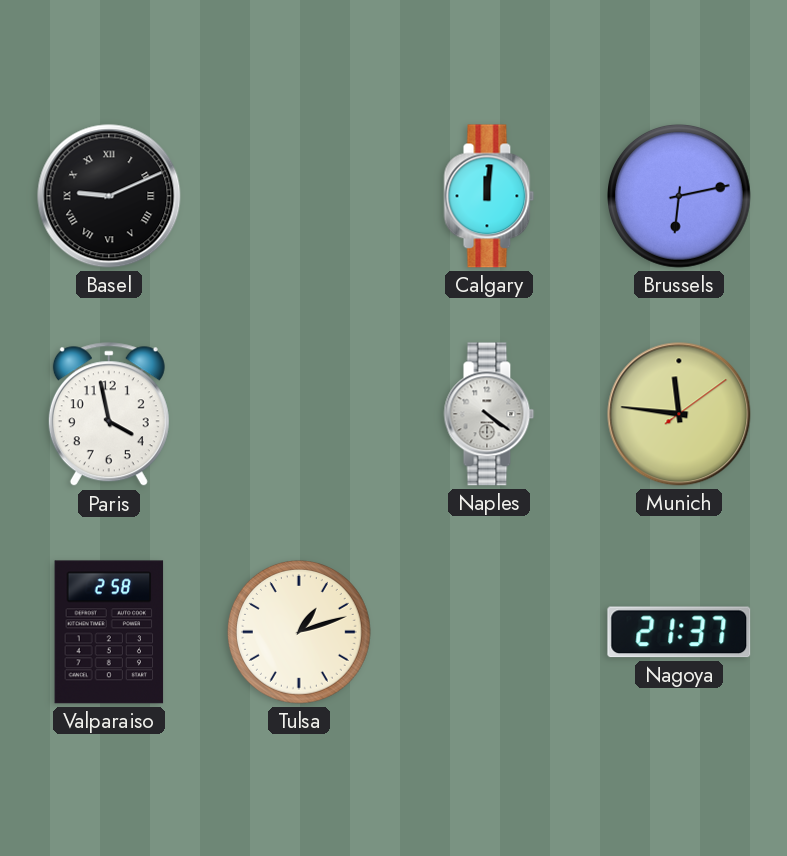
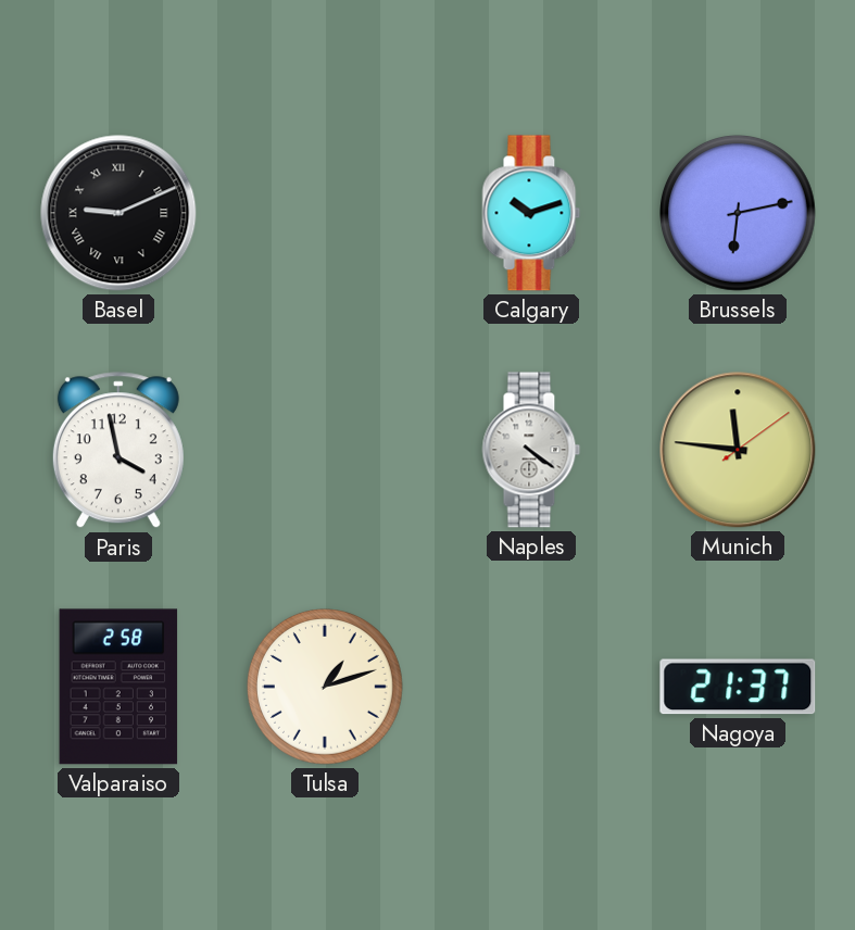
Calgary: 12:01 -> 10:12 (531, 213)
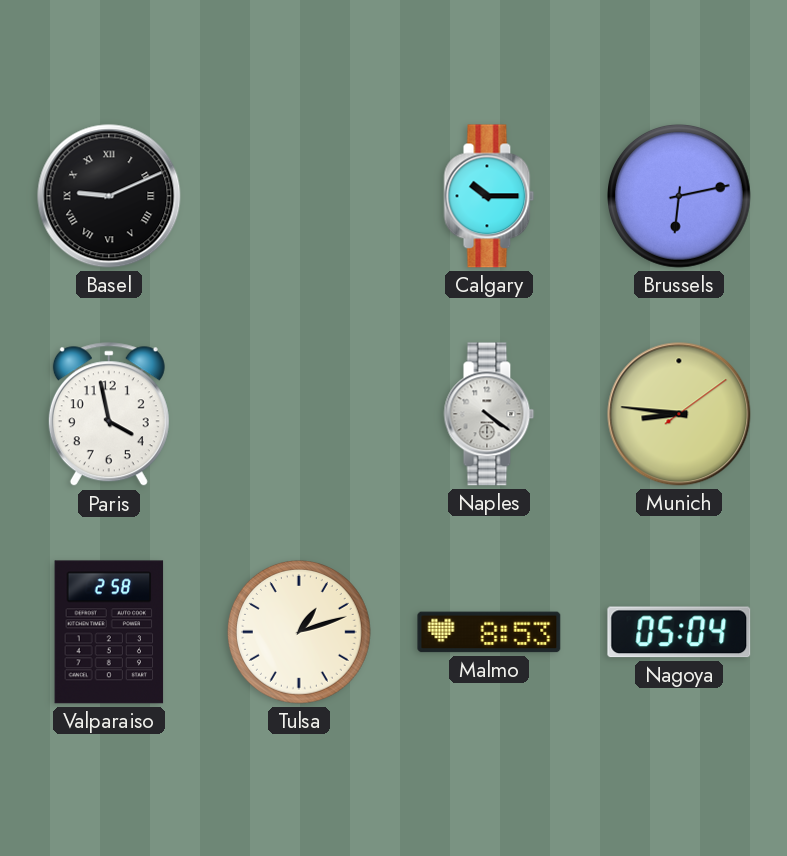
Calgary: 10:12 -> 10:15 (489, 196)
Munich: 11:46 -> 8:46 (679, 414)
Malmo: none -> 8:53 (489, 632)
Nagoya: 21:37 -> 05:04 (679, 632)
